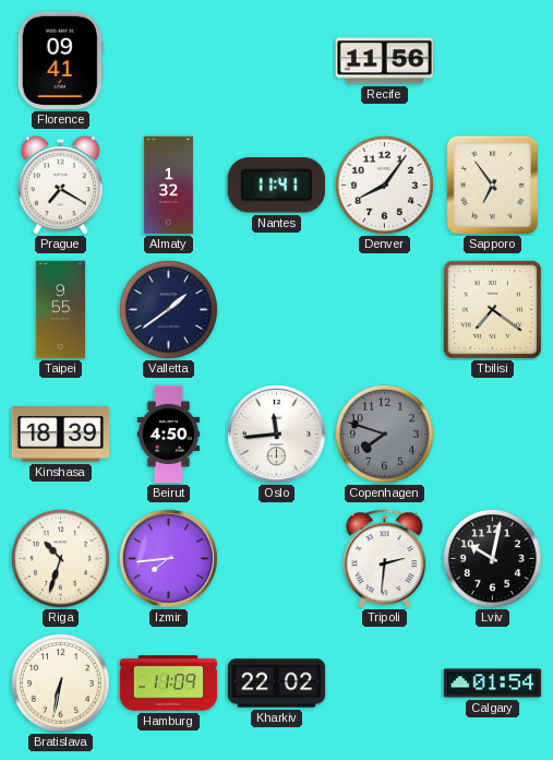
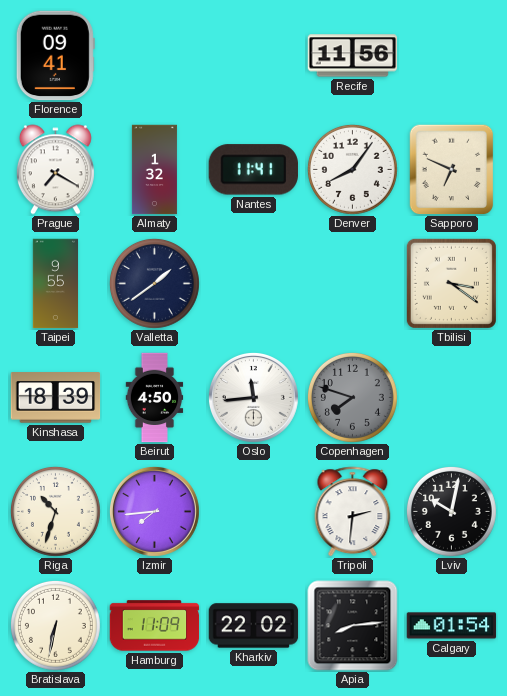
Sapporo: 6:54 -> 6:49 (452, 170)
Tbilisi: 7:21 -> 3:21 (451, 283)
Apia: none -> 8:14 (353, 626)
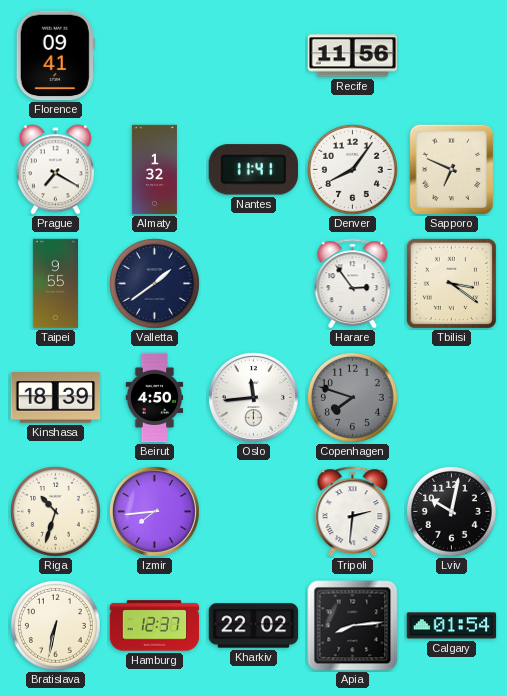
Harare: none -> 2:54 (353, 284)
Hamburg: 11:09 -> 12:37 (155, 626)
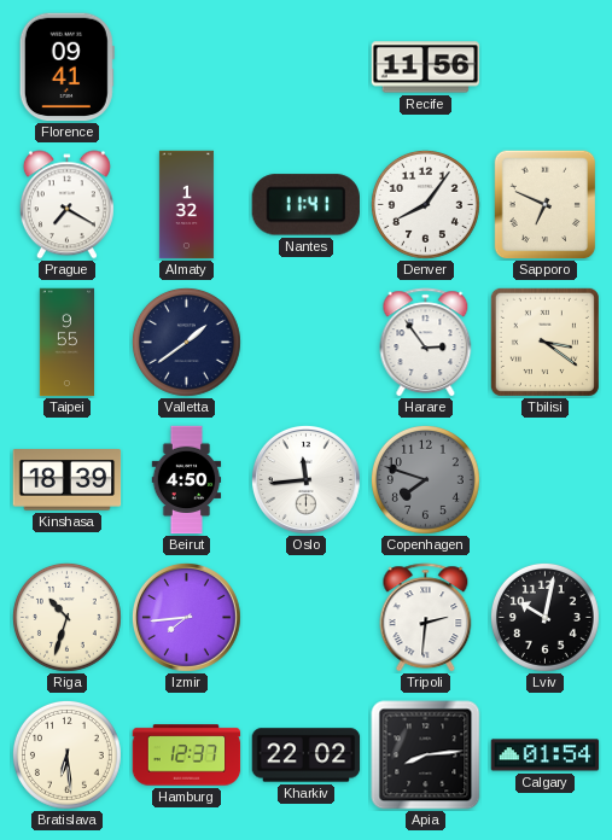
Bratislava: 6:32 -> 6:29 (66, 754)
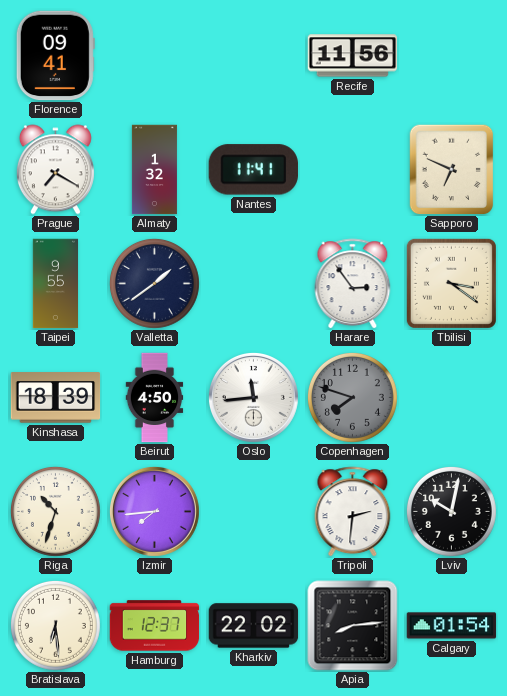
Denver: 8:06 -> none (425, 204)
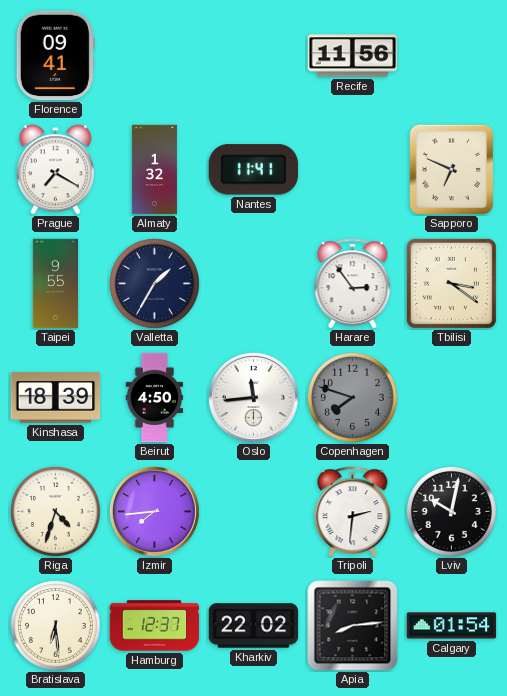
Valletta: 1:39 -> 1:35 (154, 283)
Riga: 10:33 -> 4:33 (55, 511)
